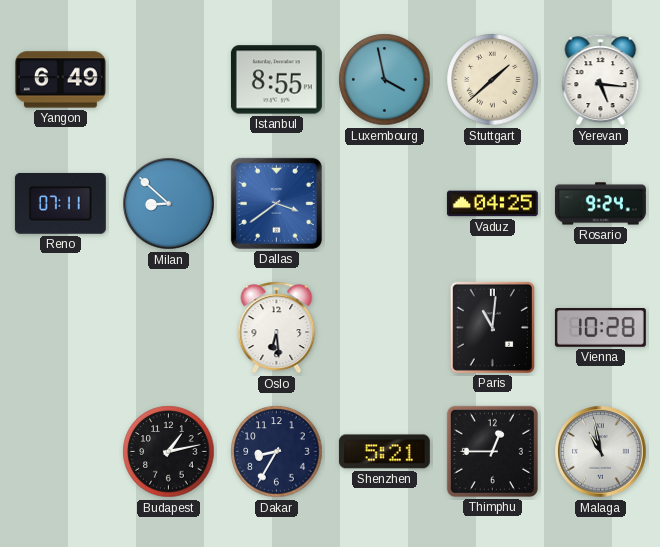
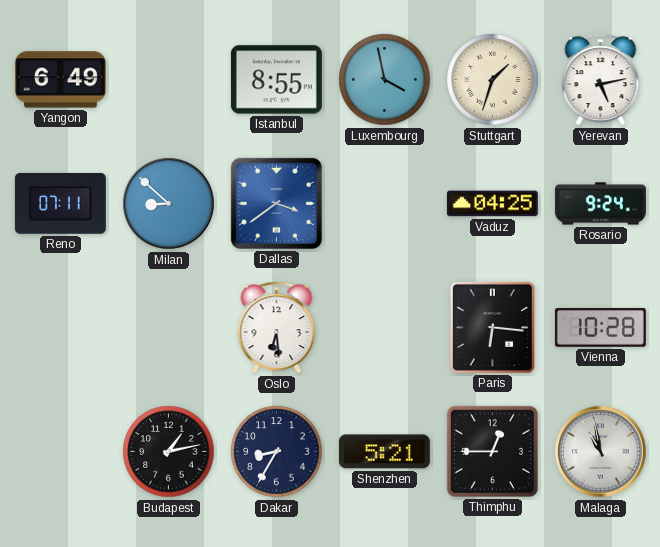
Stuttgart: 1:38 -> 1:33 (493, 80)
Yerevan: 5:16 -> 5:13 (601, 80)
Paris: 11:01 -> 6:16 (492, 327)
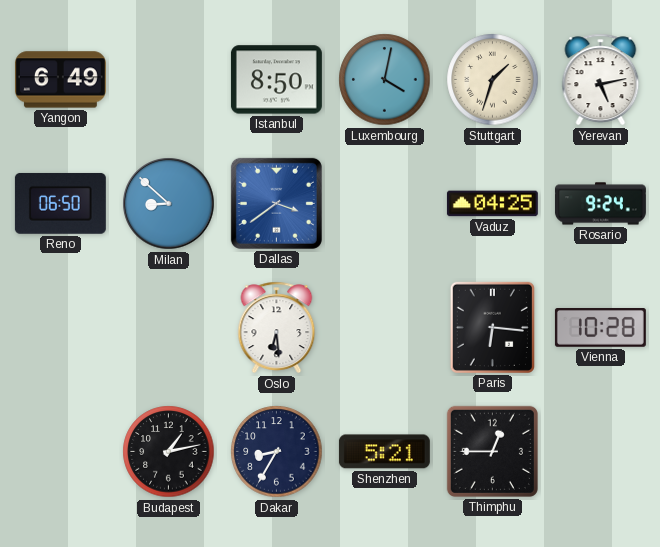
Istanbul: 8:55 -> 8:50 (276, 80)
Luxembourg: 3:58 -> 4:02 (385, 80)
Reno: 07:11 -> 06:50 (60, 203)
Malaga: 10:58 -> none (601, 452)
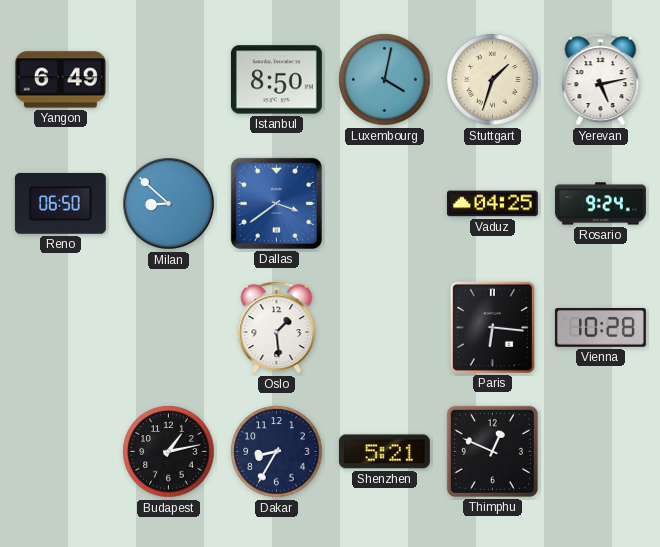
Oslo: 6:29 -> 1:29 (277, 328)
Thimphu: 12:45 -> 12:49 (492, 451)
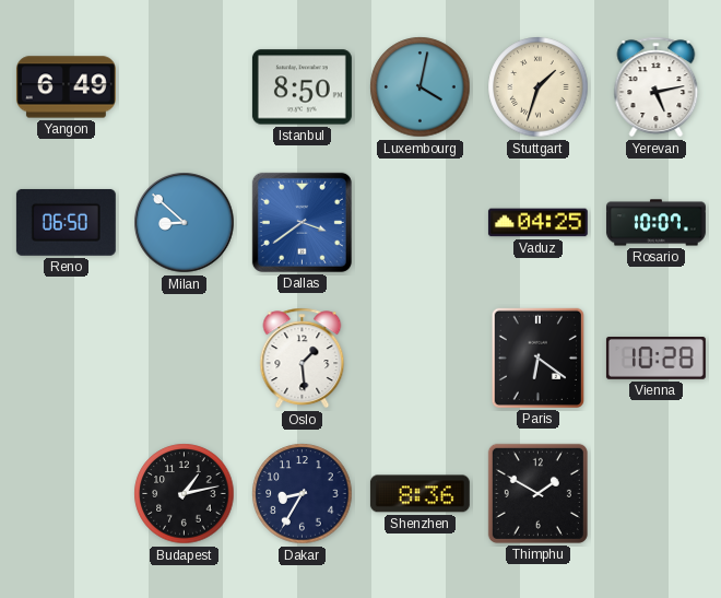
Rosario: 9:24 -> 10:07 (655, 223)
Paris: 6:16 -> 6:21 (537, 357)
Shenzhen: 5:21 -> 8:36 (419, 494)
Thimphu: 12:49 -> 1:50 (537, 493)
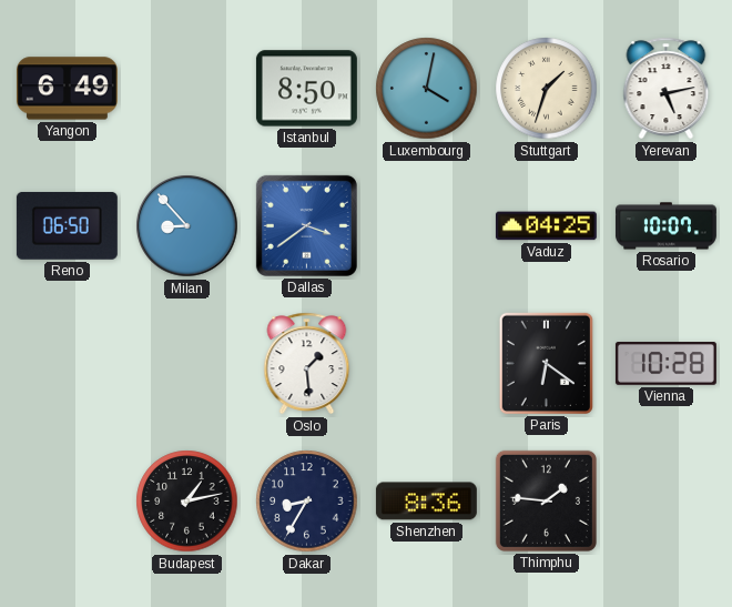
Milan: 8:52 -> 8:53 (187, 226)
Thimphu: 1:50 -> 1:46 (546, 500)
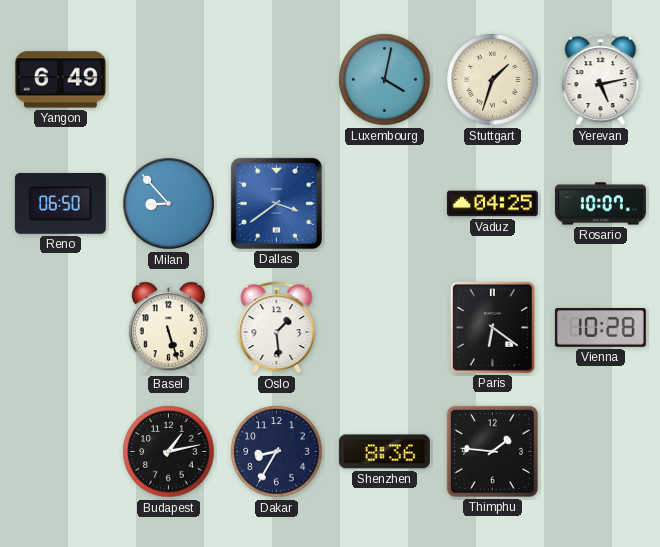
Istanbul: 8:50 -> none (306, 89)
Basel: none -> 5:27 (168, 328)
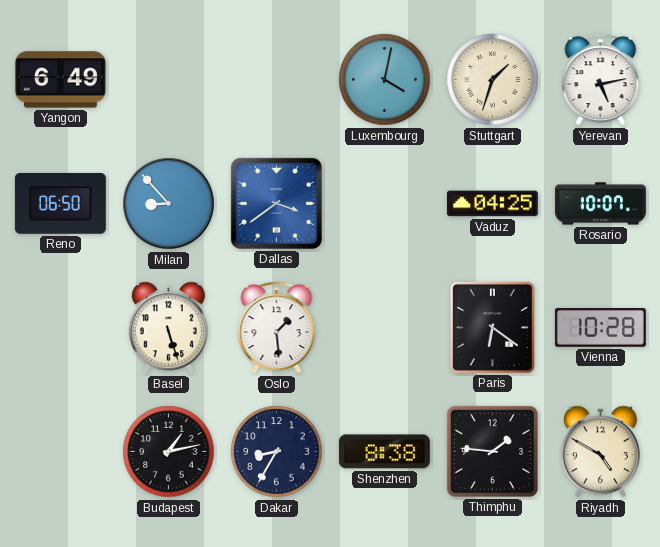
Shenzhen: 8:36 -> 8:38 (384, 452)
Riyadh: none -> 4:50 (600, 452)
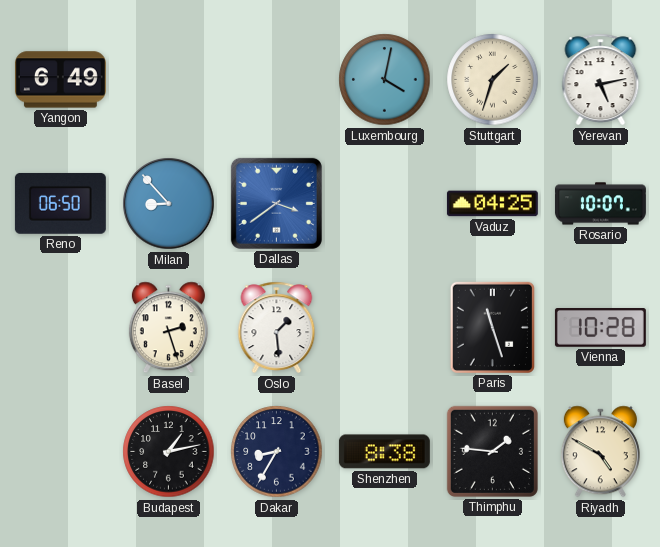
Basel: 5:27 -> 2:27 (168, 328)
Paris: 6:21 -> 11:27 (492, 327)
